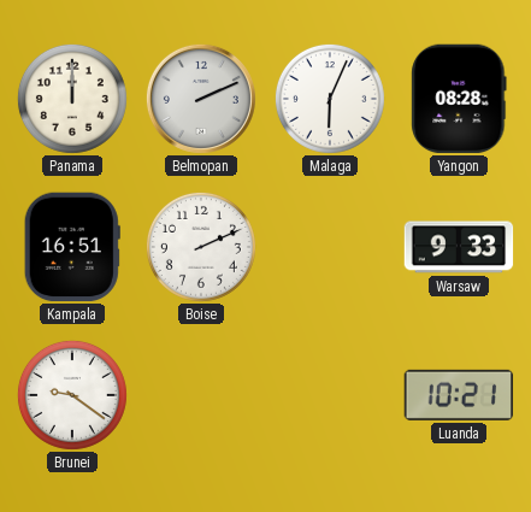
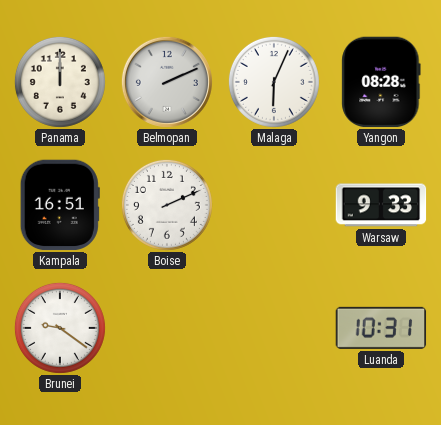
Luanda: 10:21 -> 10:31 (381, 328)
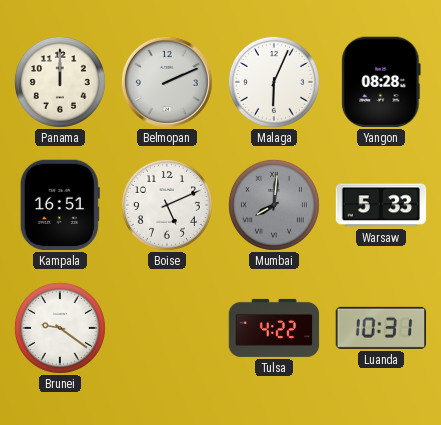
Boise: 2:11 -> 5:11 (167, 205)
Mumbai: none -> 8:01 (274, 205)
Warsaw: 9:33 -> 5:33 (381, 205)
Tulsa: none -> 4:22 (274, 328)
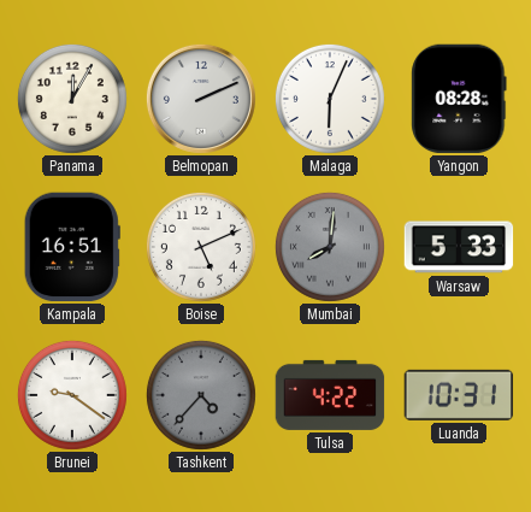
Panama: 12:00 -> 12:05 (72, 99)
Tashkent: none -> 4:37 (201, 395)
